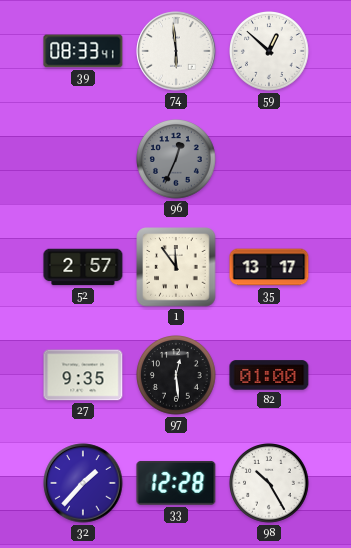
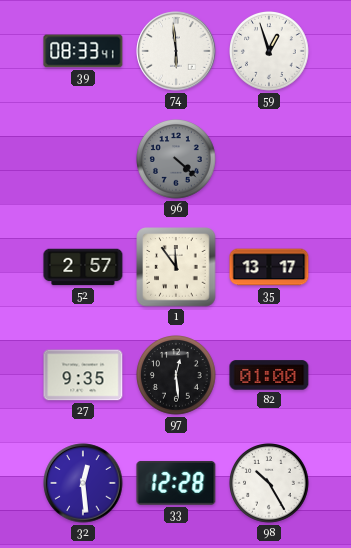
59: 12:52 -> 12:57 (270, 52)
96: 12:34 -> 4:22 (177, 160)
32: 1:37 -> 12:29 (83, 483)
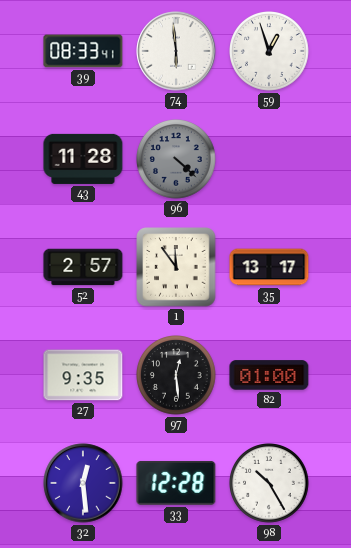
43: none -> 11:28 (83, 159)
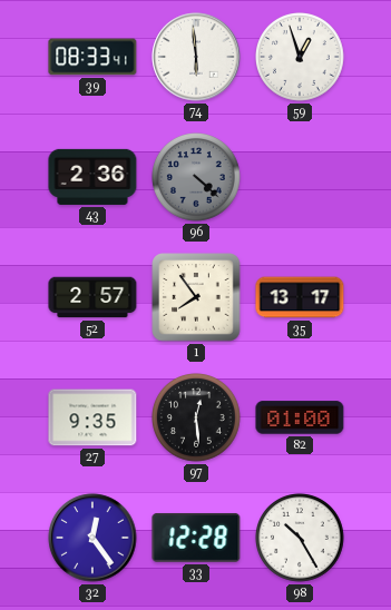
43: 11:28 -> 2:36 (92, 177)
1: 11:54 -> 7:54 (196, 297)
32: 12:29 -> 12:24 (92, 538)
